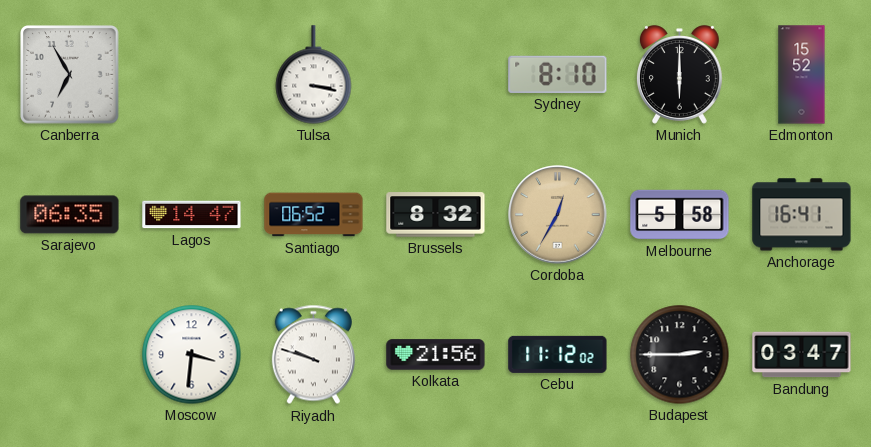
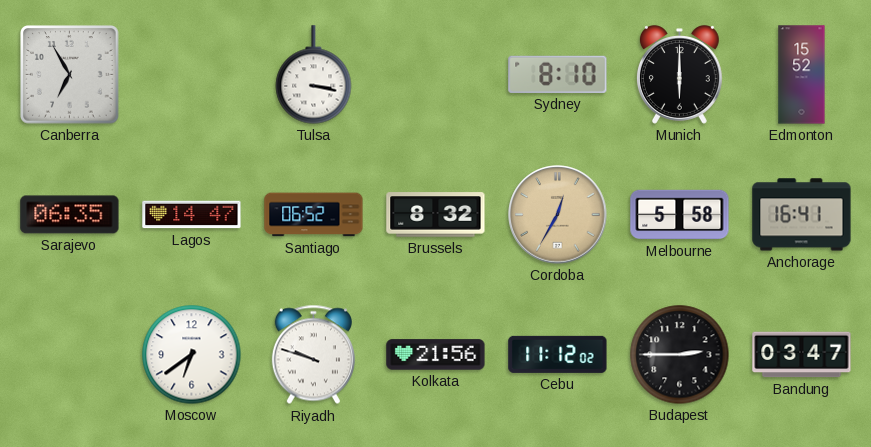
Moscow: 3:31 -> 6:39 (192, 355)
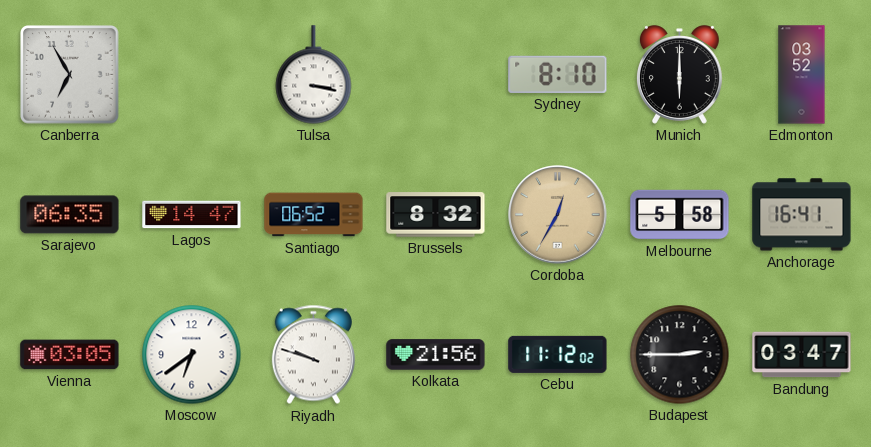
Edmonton: 15:52 -> 03:52 (802, 75)
Vienna: none -> 03:05 (70, 355)
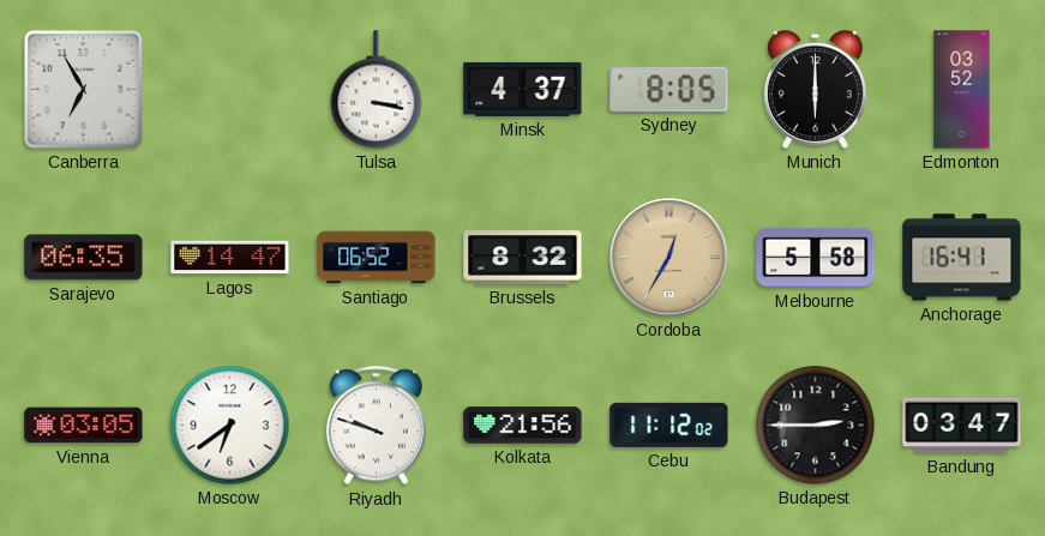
Minsk: none -> 4:37 (523, 89)
Sydney: 8:10 -> 8:05 (669, 89)
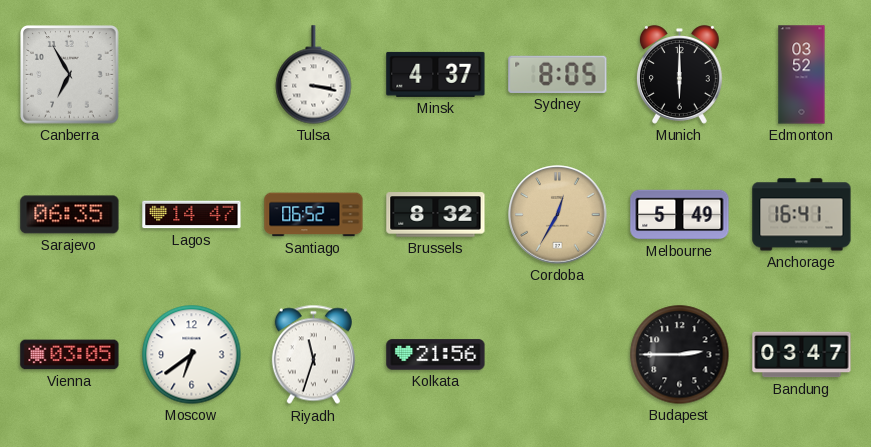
Melbourne: 5:58 -> 5:49 (680, 215)
Riyadh: 9:48 -> 11:33 (313, 355)
Cebu: 11:12 -> none (669, 424)
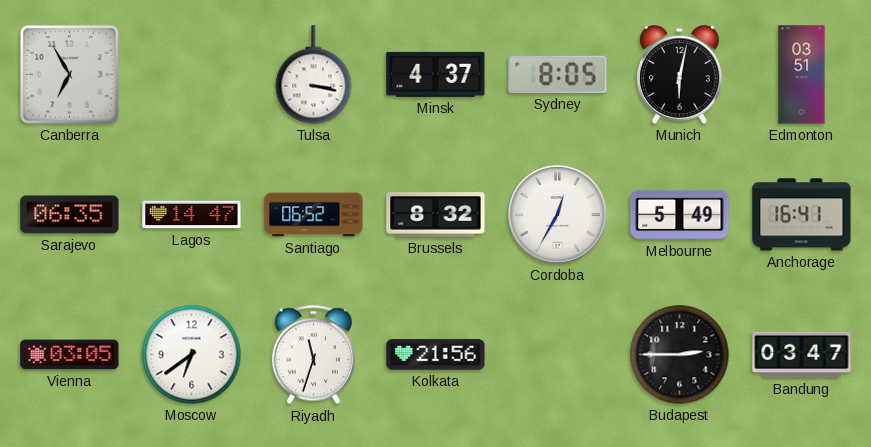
Munich: 6:00 -> 6:02 (679, 75)
Edmonton: 03:52 -> 03:51 (802, 75)
Cordoba dial: champagne -> white (558, 215)
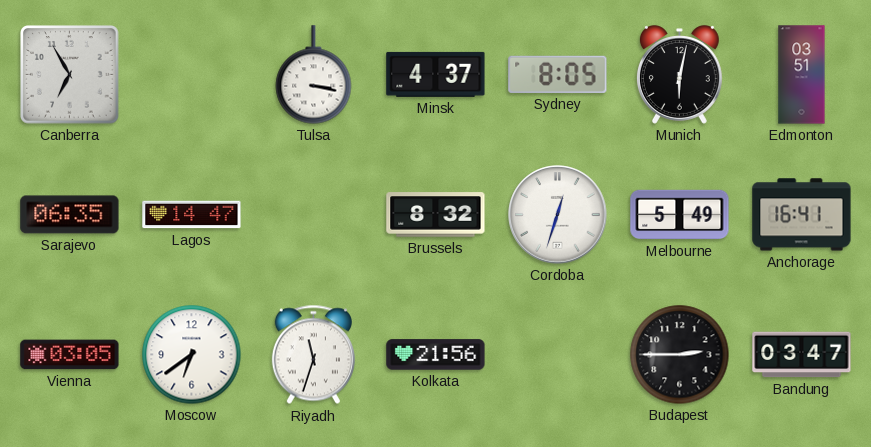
Santiago: 06:52 -> none (314, 215)
Cordoba: 12:35 -> 12:33 (558, 215)
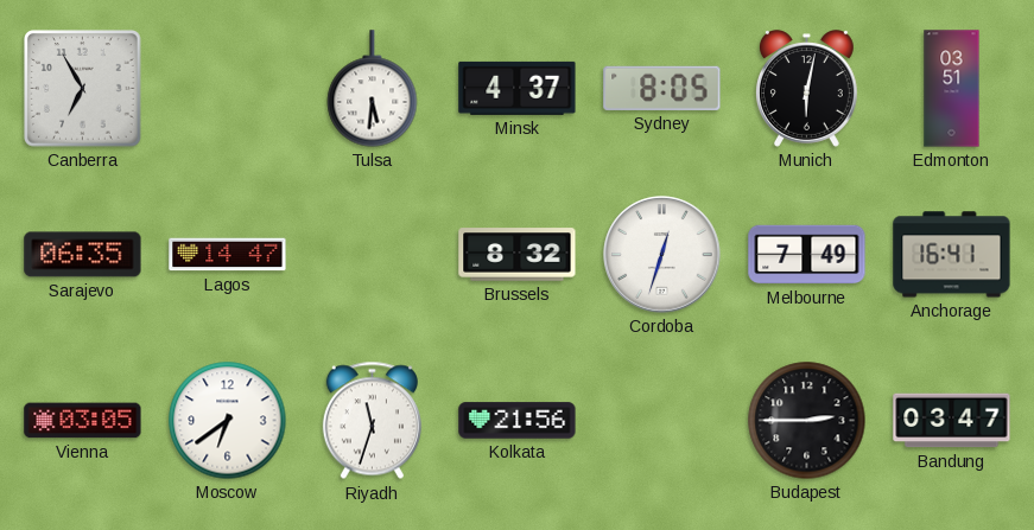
Tulsa: 3:17 -> 5:31 (373, 89)
Melbourne: 5:49 -> 7:49 (807, 255)
